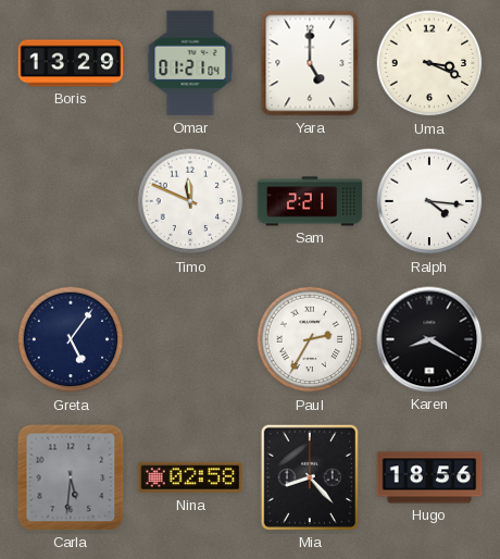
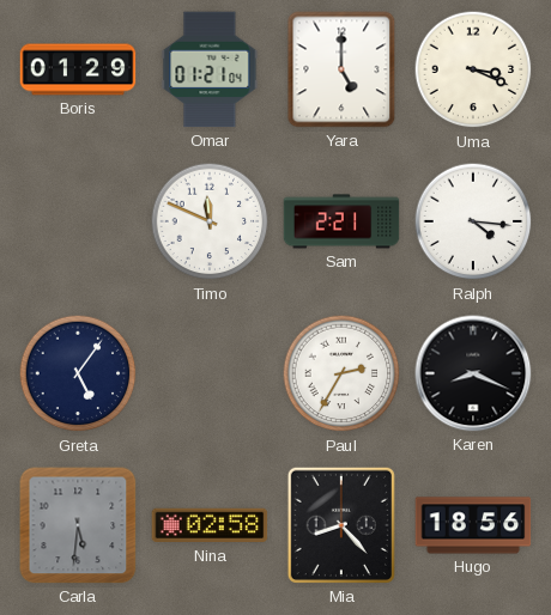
Boris: 13:29 -> 01:29 (78, 69)
Karen: 8:20 -> 8:19 (473, 373)
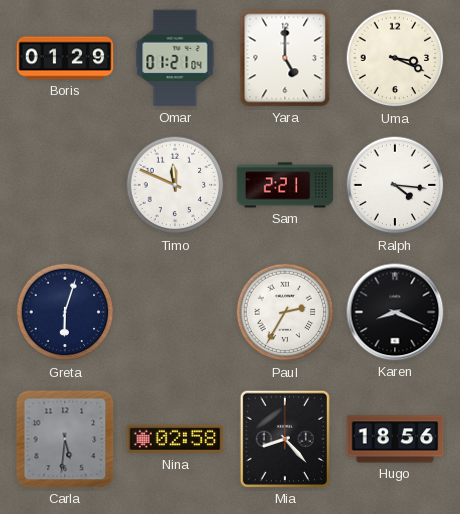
Greta: 5:06 -> 6:03 (65, 312)
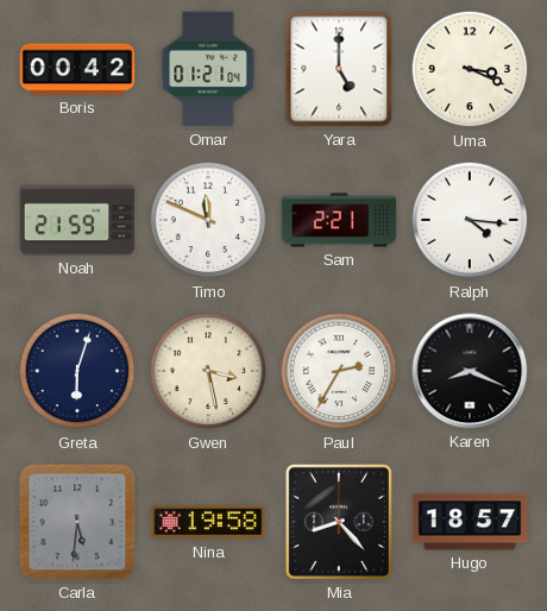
Boris: 01:29 -> 00:42 (77, 69)
Noah: none -> 21:59 (77, 220)
Gwen: none -> 3:28 (208, 371)
Nina: 02:58 -> 19:58 (208, 522)
Hugo: 18:56 -> 18:57 (470, 522)
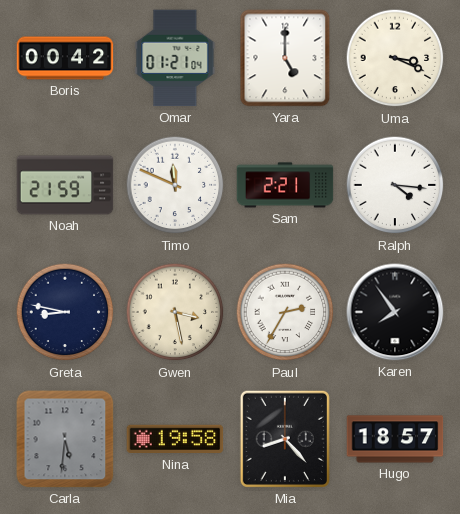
Greta: 6:03 -> 8:47 (65, 312)
Karen: 8:19 -> 7:54 (395, 312)
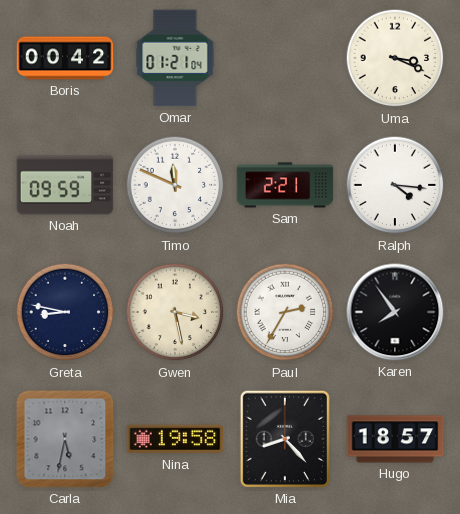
Yara: 5:00 -> none (285, 58)
Noah: 21:59 -> 09:59 (65, 185)
Carla: 5:31 -> 5:32 (65, 439)
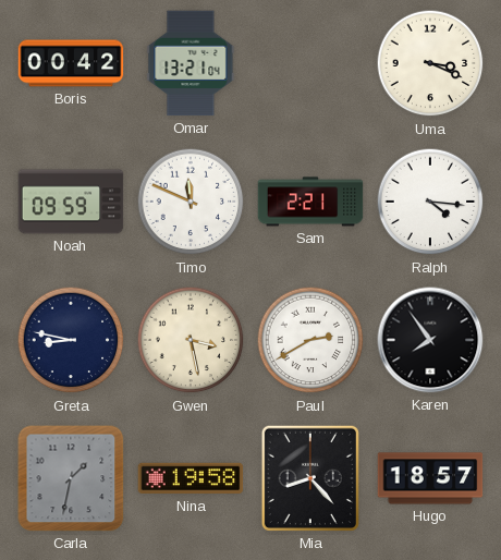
Omar: 01:21 -> 13:21 (191, 63)
Paul: 2:35 -> 2:40 (310, 340)
Carla: 5:32 -> 1:32 (71, 478)
